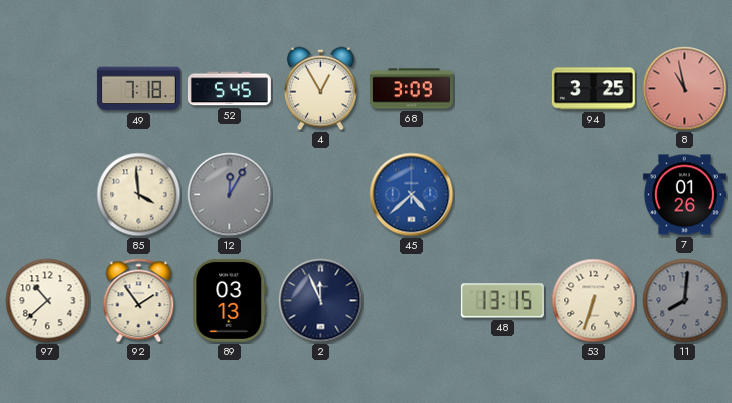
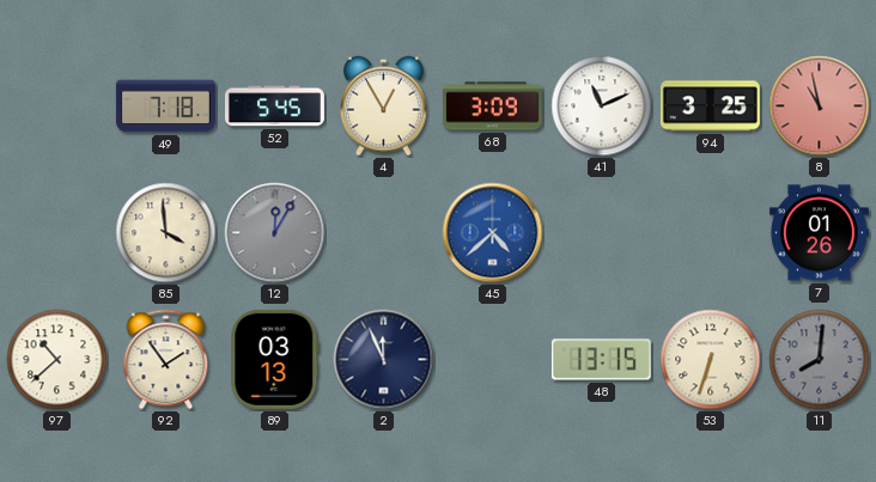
41: none -> 11:11 (602, 106)
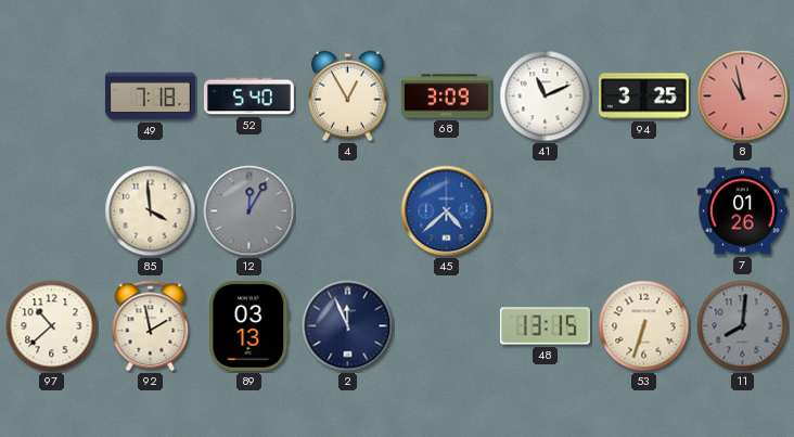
52: 5:45 -> 5:40 (248, 97)
92: 1:54 -> 1:58 (151, 326)
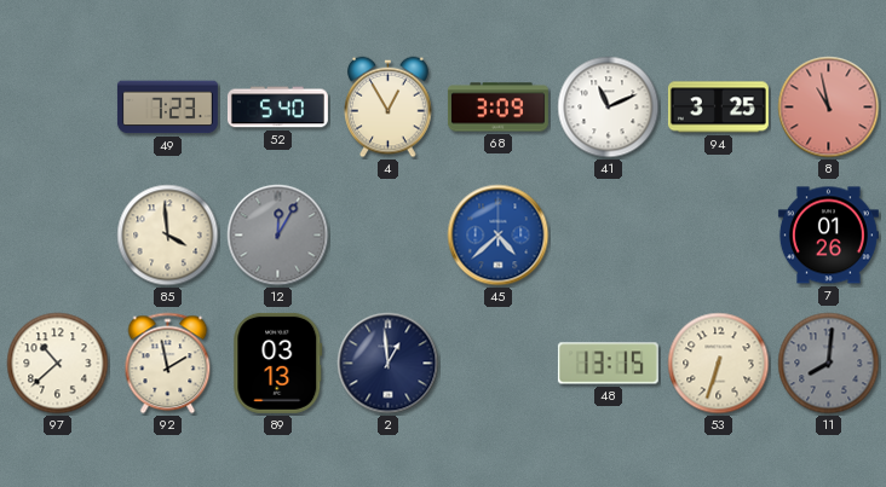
49: 7:18 -> 7:23 (167, 108)
2: 11:56 -> 12:59 (389, 364)
